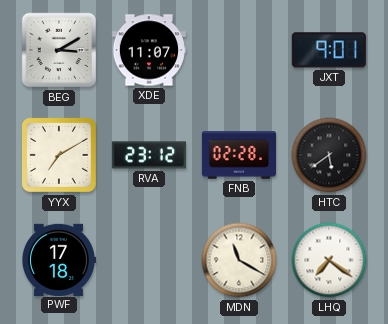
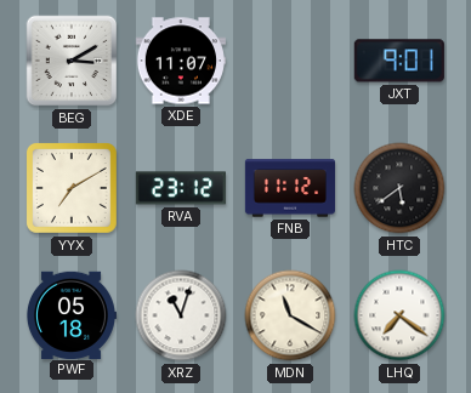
FNB: 02:28 -> 11:12 (289, 188)
PWF: 17:18 -> 05:18 (70, 314)
XRZ: none -> 11:03 (181, 315)
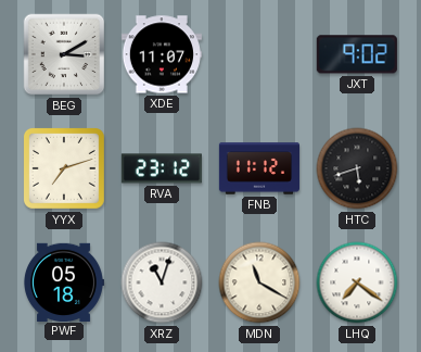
JXT: 9:01 -> 9:02 (357, 54)
YYX: 7:10 -> 7:12 (64, 168)
HTC: 5:39 -> 5:42 (357, 168)
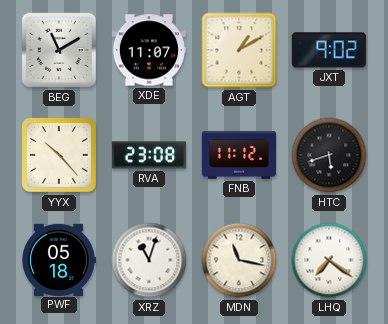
BEG: 3:10 -> 11:10 (59, 50)
AGT: none -> 1:10 (239, 50)
YYX: 7:12 -> 10:23 (59, 155)
RVA: 23:12 -> 23:08 (149, 155)
MDN: 11:20 -> 11:17 (239, 260)
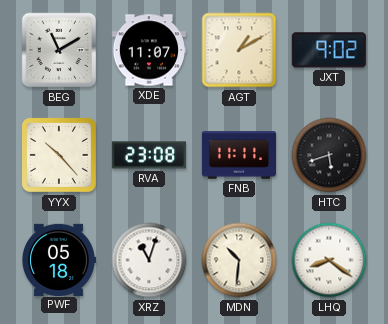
FNB: 11:12 -> 11:11 (238, 155)
MDN: 11:17 -> 10:31 (239, 260)
LHQ: 7:21 -> 8:21 (329, 260)
